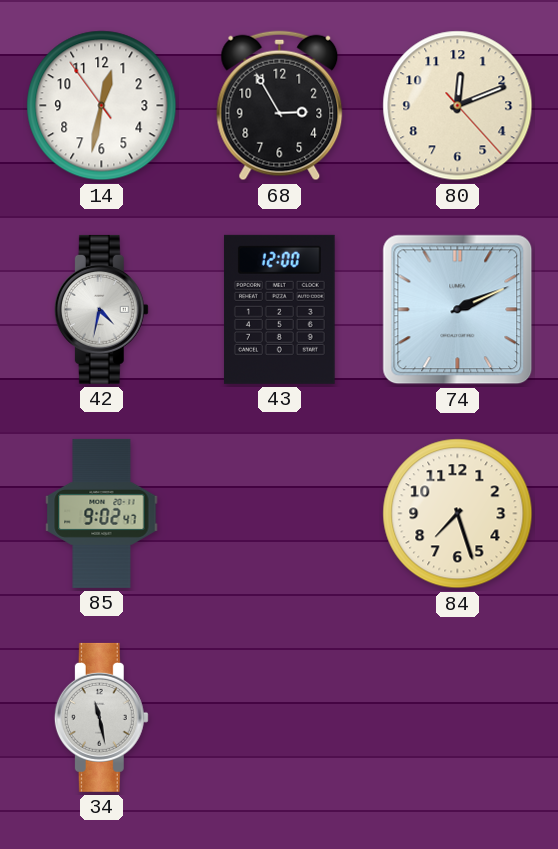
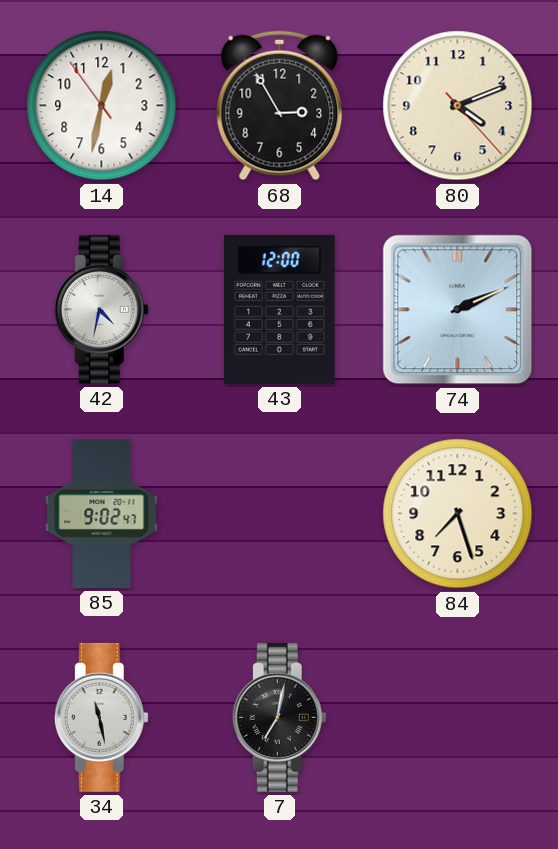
80: 12:11 -> 4:11 (458, 106)
7: none -> 7:02 (279, 717)
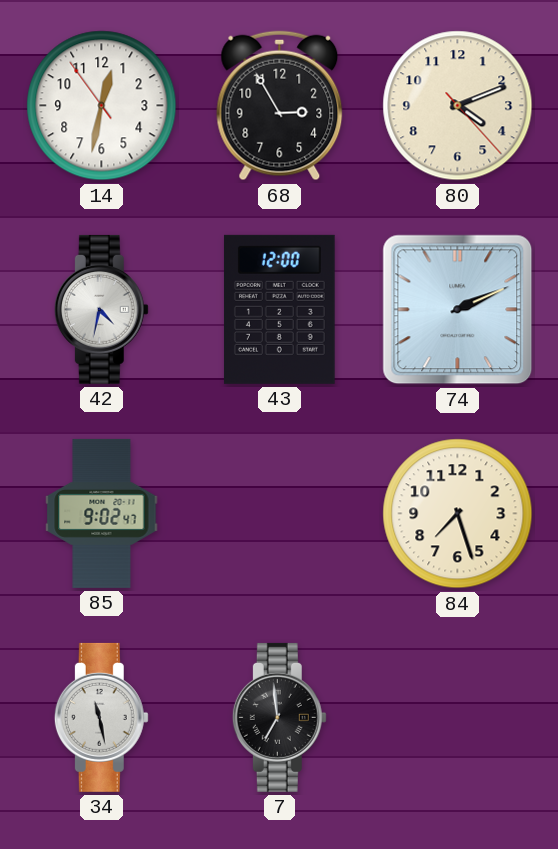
7: 7:02 -> 6:59 (279, 717)
